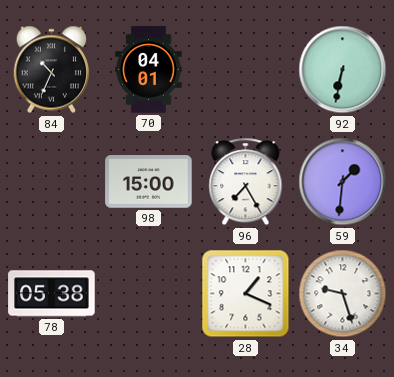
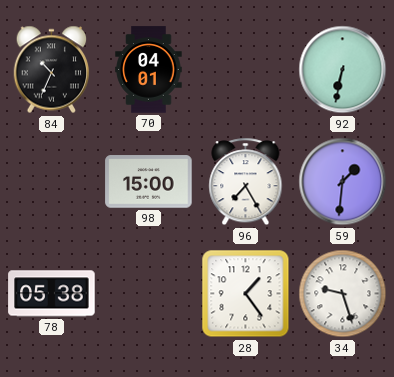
28: 1:19 -> 1:24 (246, 294)
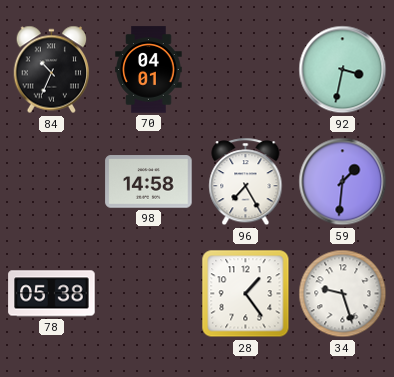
92: 6:32 -> 3:32 (343, 70)
98: 15:00 -> 14:58 (149, 182)
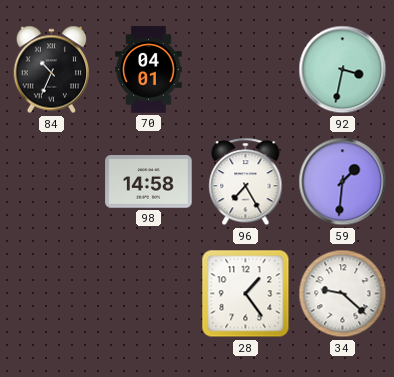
78: 05:38 -> none (52, 294)
34: 9:27 -> 9:22 (343, 294)
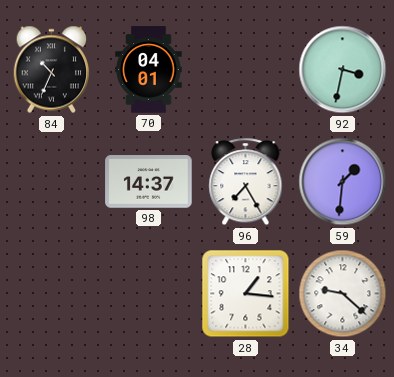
98: 14:58 -> 14:37 (149, 182)
28: 1:24 -> 1:16 (246, 294)
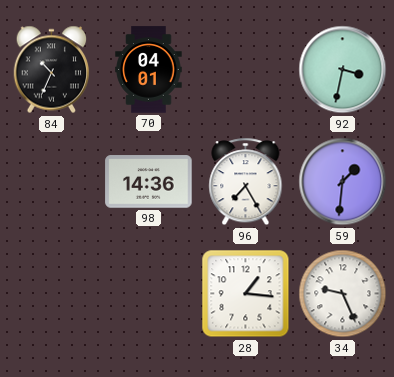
98: 14:37 -> 14:36 (149, 182)
34: 9:22 -> 9:26 (343, 294)
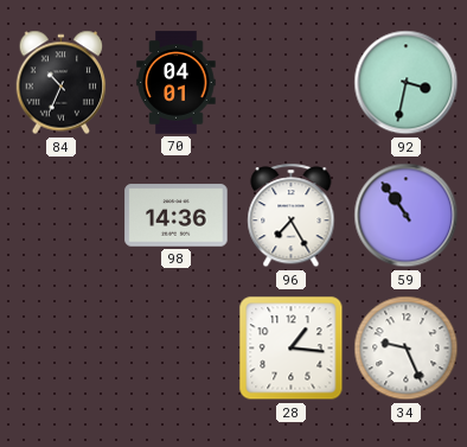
59: 1:31 -> 10:54 (407, 216)
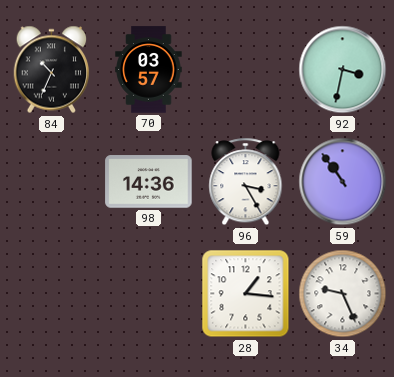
70: 04:01 -> 03:57 (149, 70)
96: 7:25 -> 3:25 (246, 182)
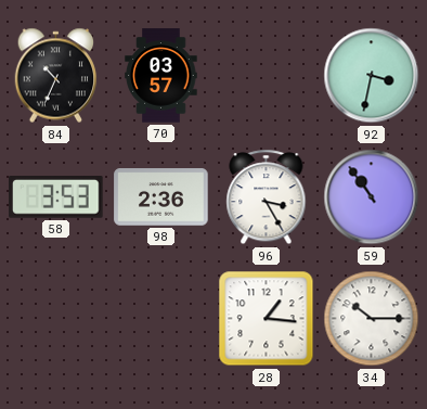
58: none -> 3:53 (56, 197)
98: 14:36 -> 2:36 (161, 197)
34: 9:26 -> 10:15 (372, 319)
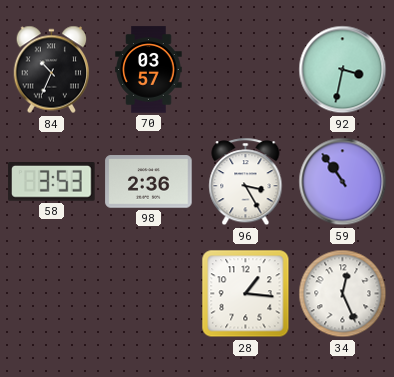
34: 10:15 -> 12:26 (343, 294)
